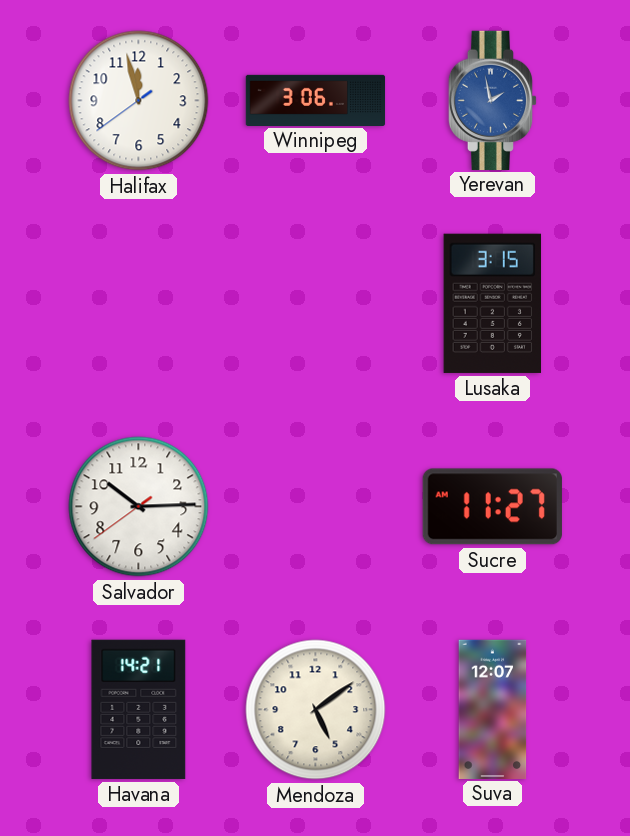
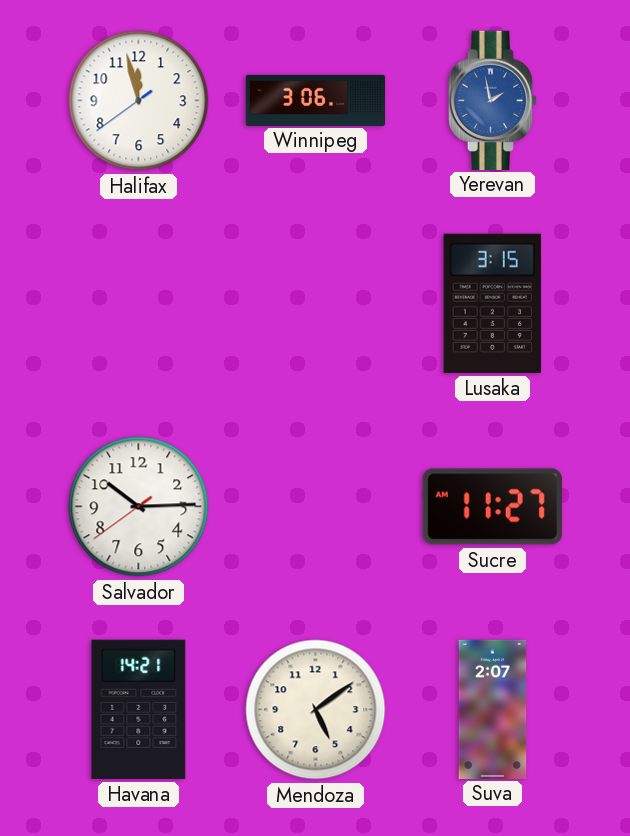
Suva: 12:07 -> 2:07 (493, 709)
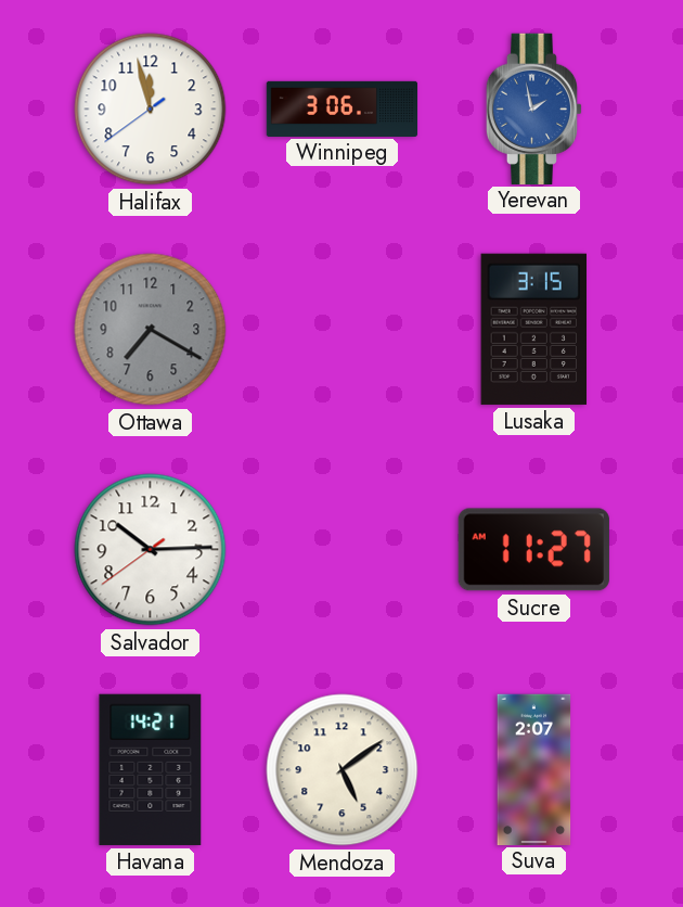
Ottawa: none -> 7:20 (151, 330)
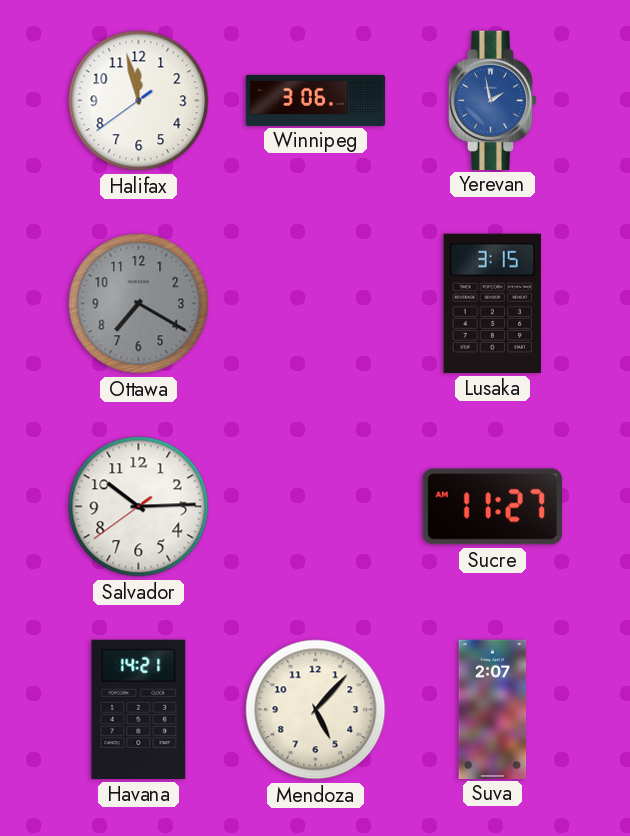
Mendoza: 5:09 -> 5:07 (316, 710)
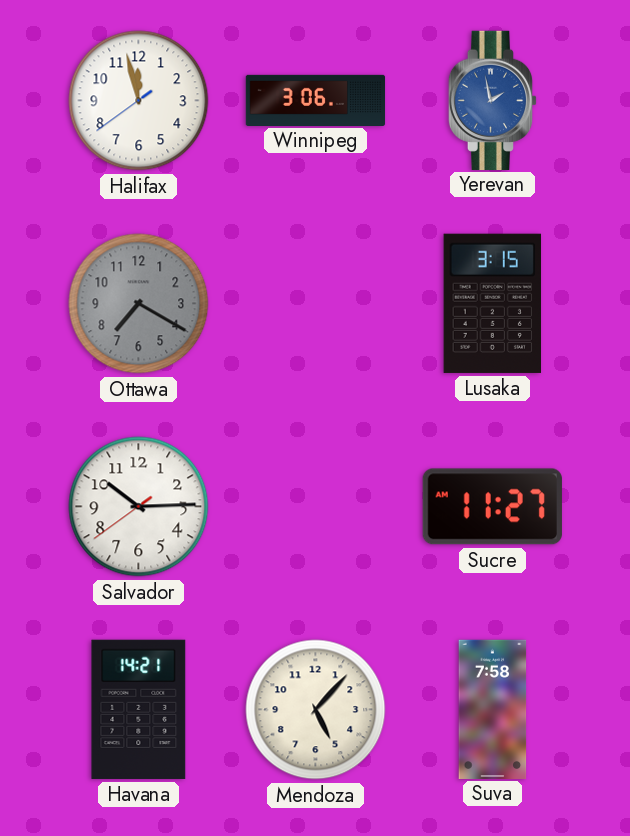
Suva: 2:07 -> 7:58 (493, 709)
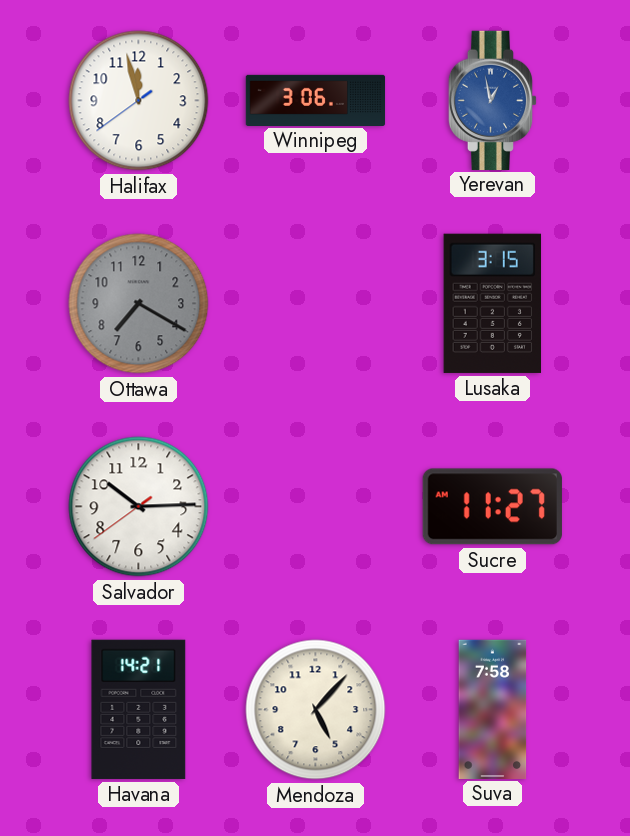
Yerevan: 1:58 -> 12:58 (493, 100)
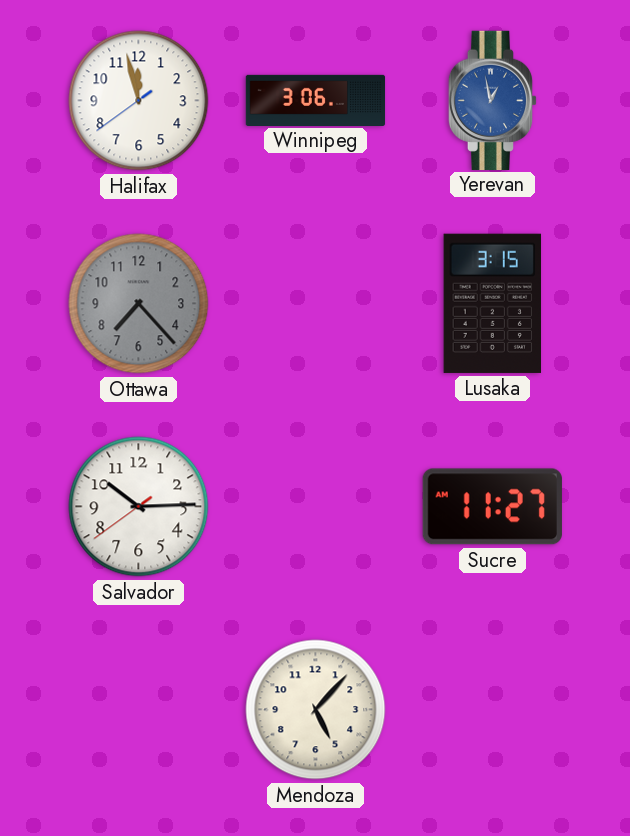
Ottawa: 7:20 -> 7:23 (139, 304)
Havana: 14:21 -> none (139, 709)
Suva: 7:58 -> none (493, 709)
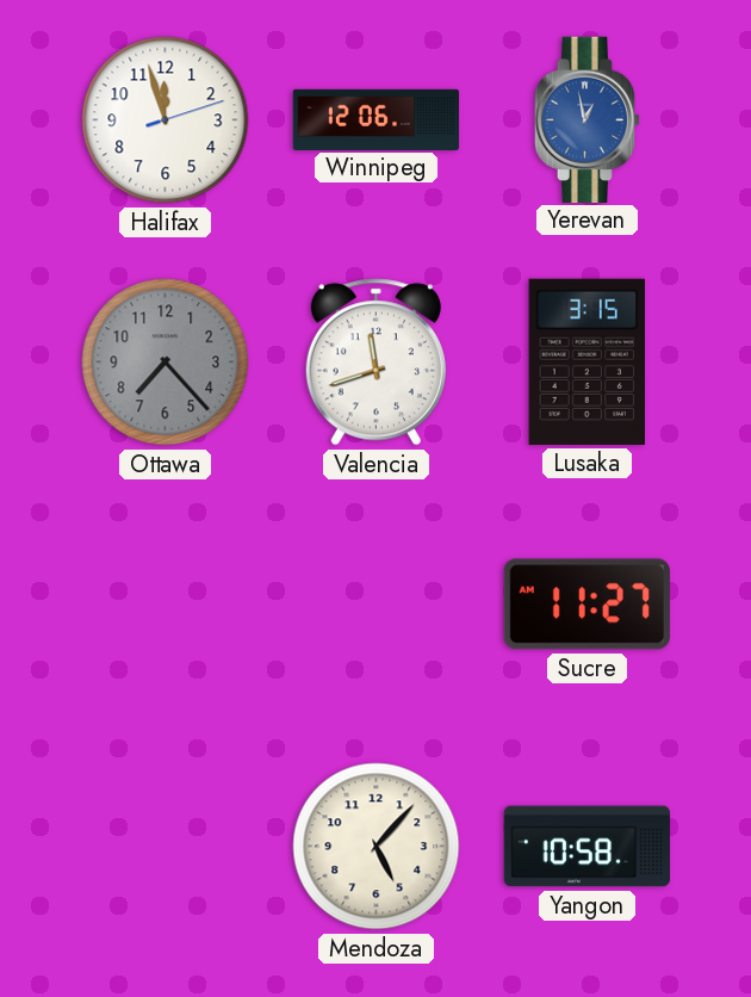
Halifax: 11:57:39 -> 11:57:12 (166, 120)
Winnipeg: 3:06 -> 12:06 (377, 119)
Valencia: none -> 11:42 (375, 363)
Salvador: 10:14 -> none (139, 507)
Yangon: none -> 10:58 (586, 847)
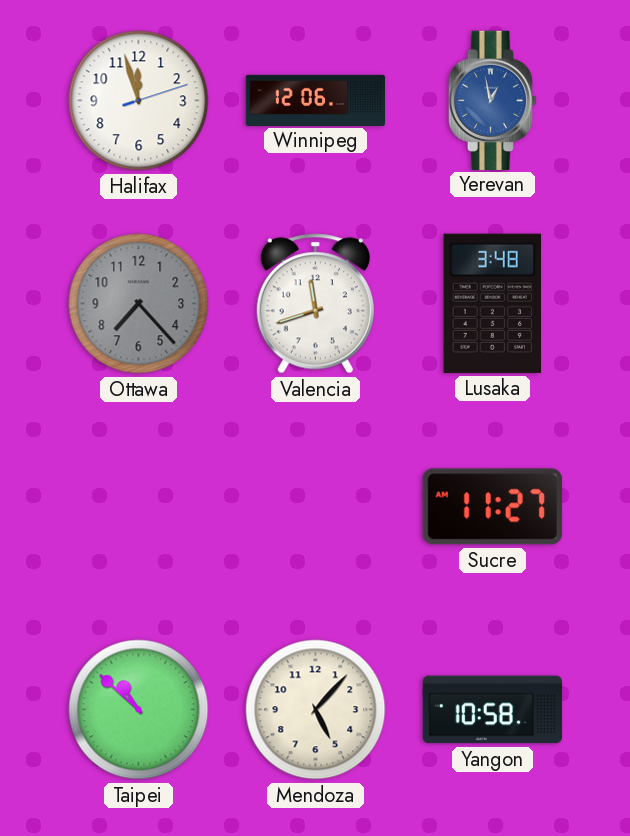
Lusaka: 3:15 -> 3:48 (493, 303)
Taipei: none -> 10:52 (139, 710)
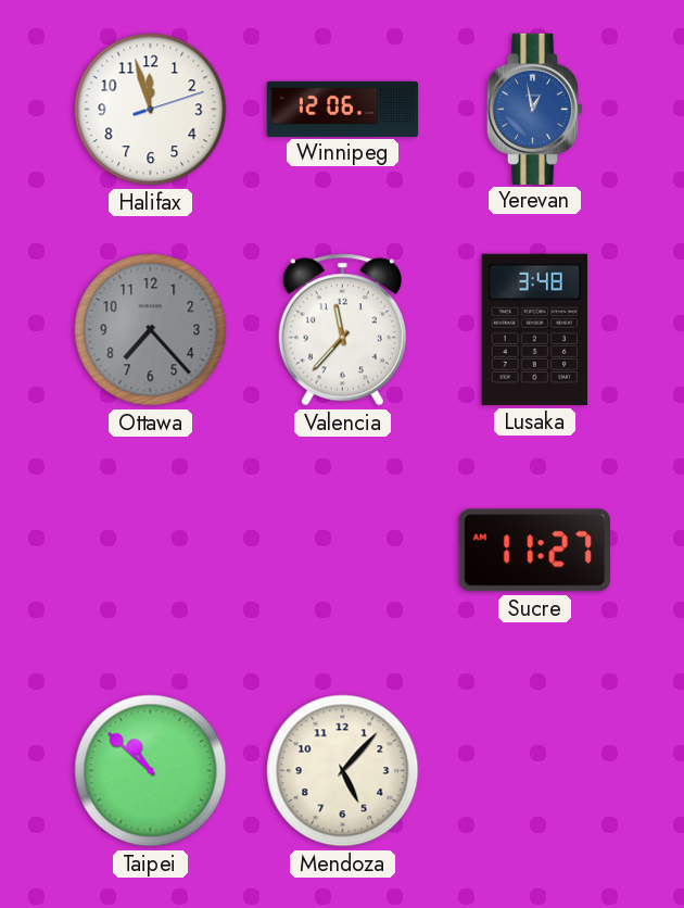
Valencia: 11:42 -> 11:37 (342, 330)
Yangon: 10:58 -> none (492, 710)
